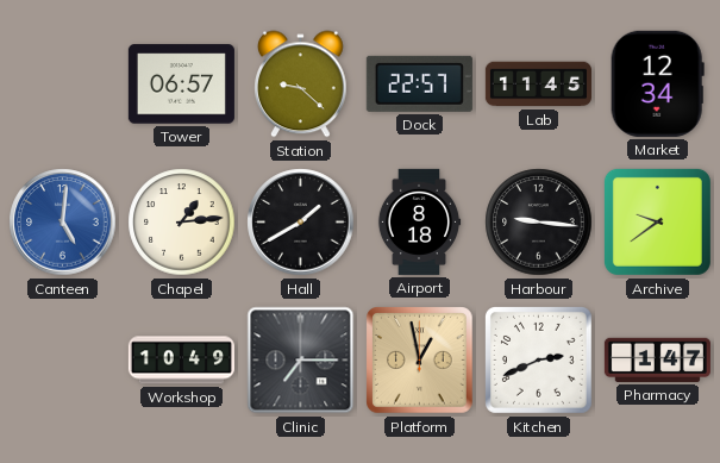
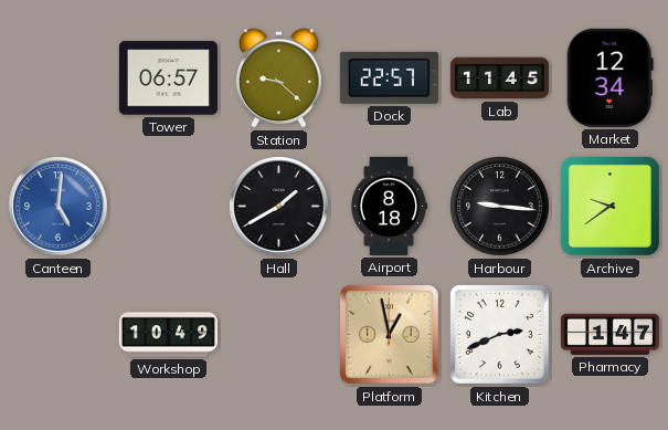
Chapel: 1:14 -> none (182, 223)
Clinic: 7:15 -> none (301, 361)
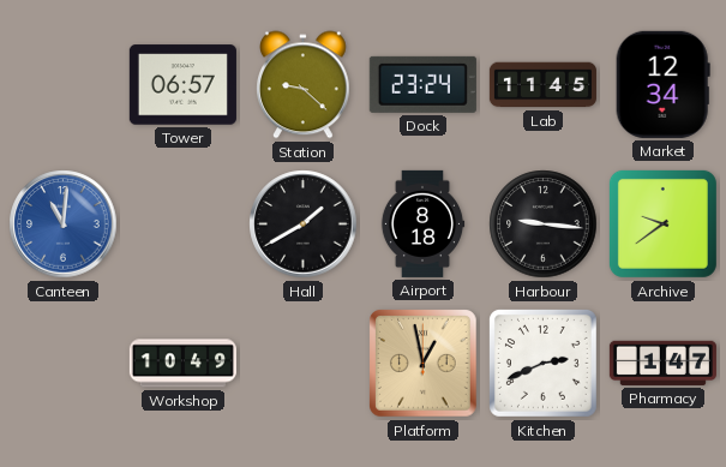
Dock: 22:57 -> 23:24 (422, 84)
Canteen: 5:01 -> 11:01 (64, 224)
